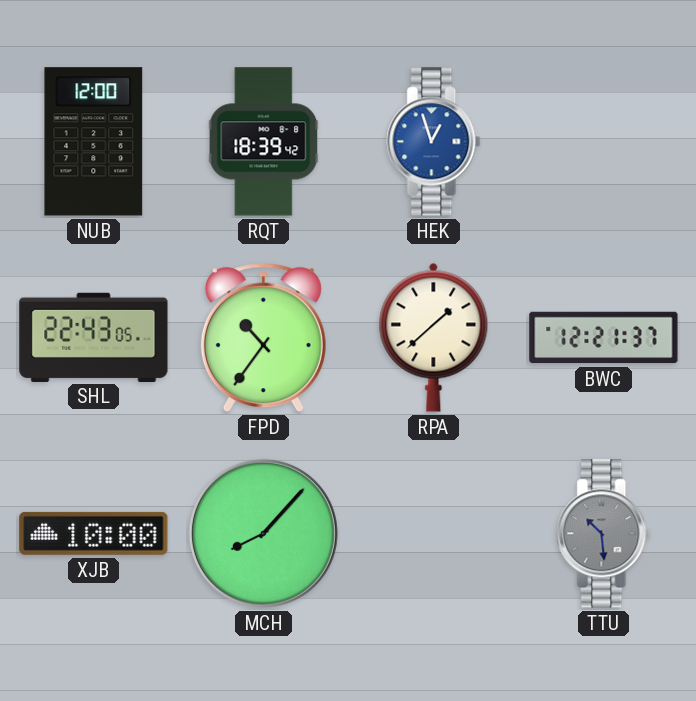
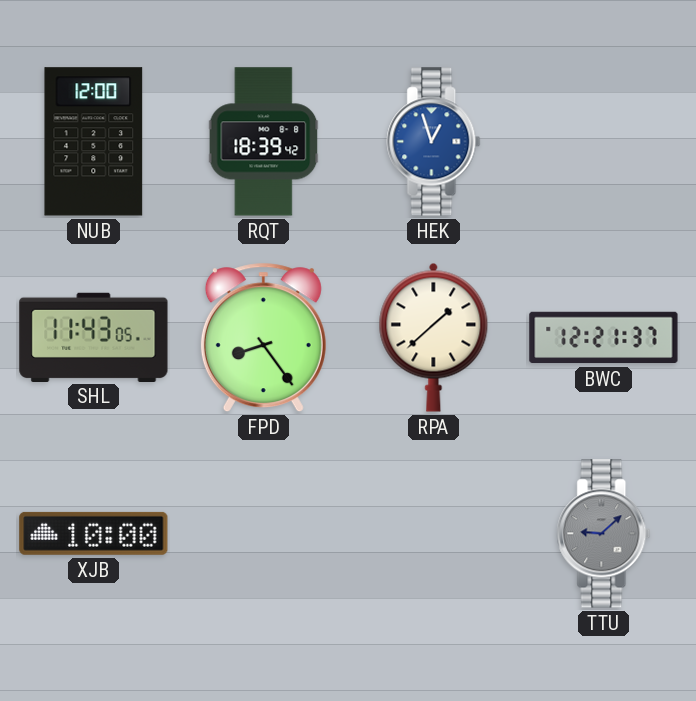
SHL: 22:43 -> 11:43 (94, 337)
FPD: 10:36 -> 8:24 (263, 338)
MCH: 8:07 -> none (263, 533)
TTU: 10:29 -> 9:08 (604, 534)
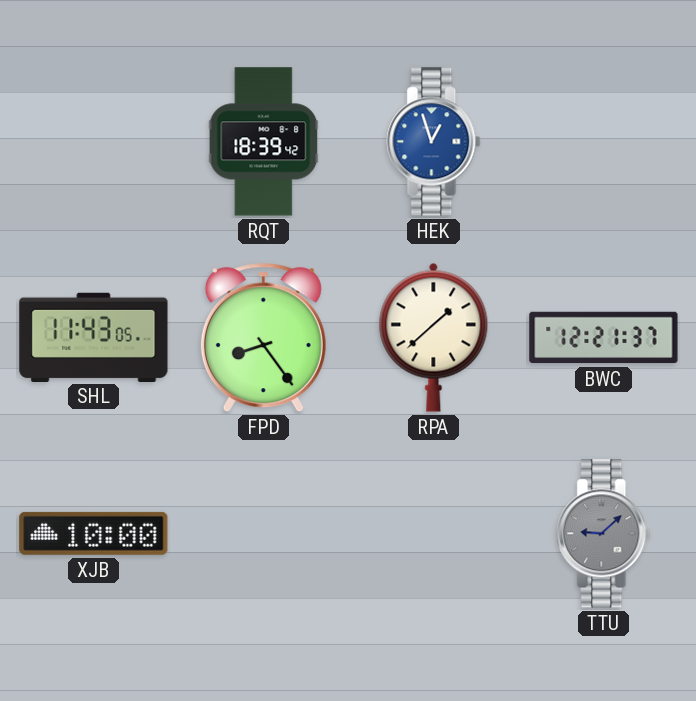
NUB: 12:00 -> none (94, 142)
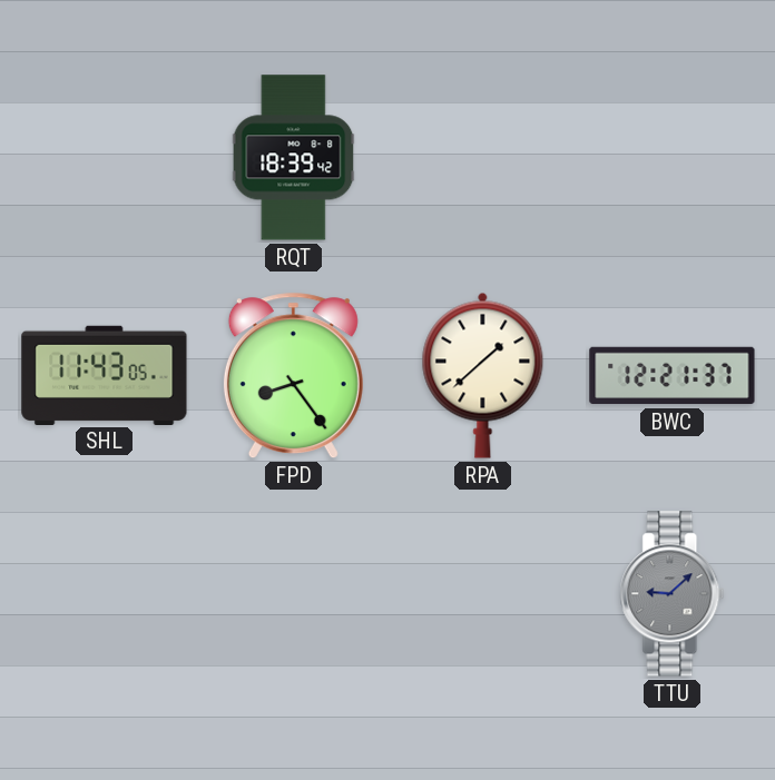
HEK: 12:57 -> none (434, 142)
XJB: 10:00 -> none (94, 533)
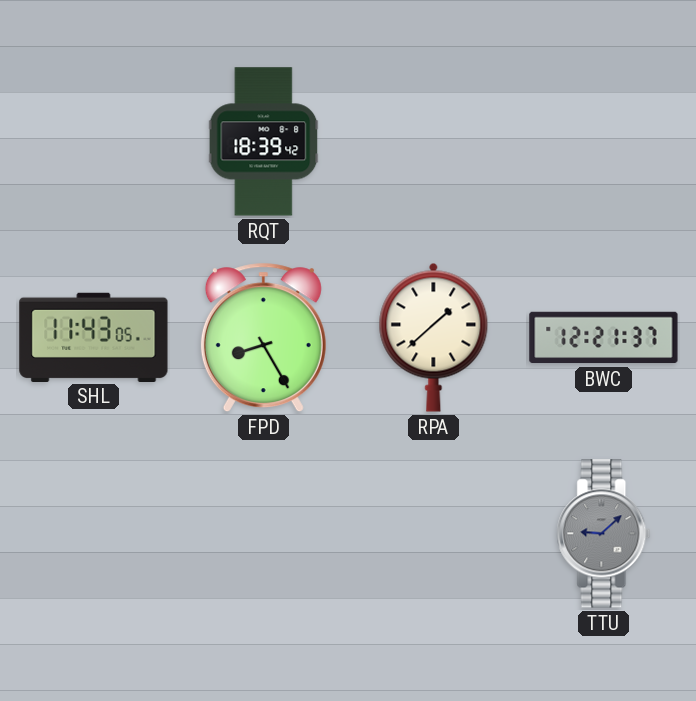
FPD: 8:24 -> 8:25 (263, 338)
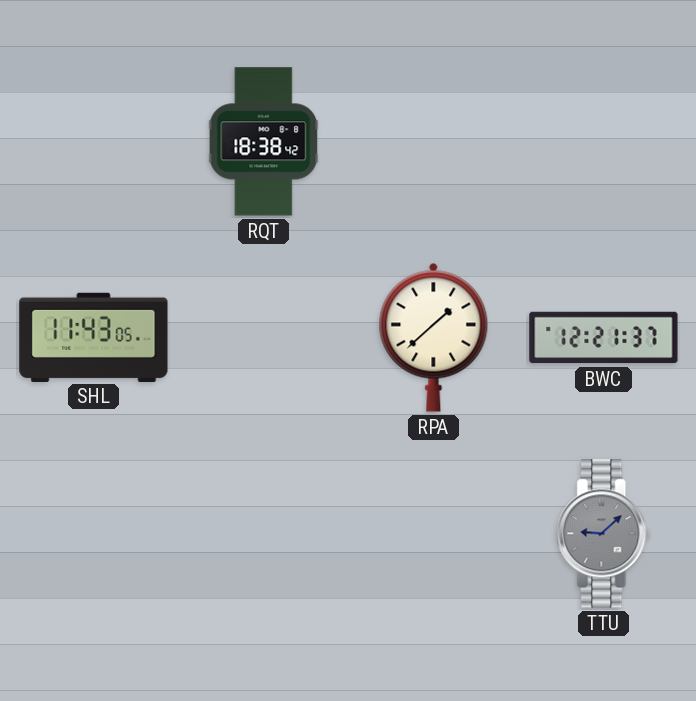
RQT: 18:39 -> 18:38 (264, 142)
FPD: 8:25 -> none (263, 338)
